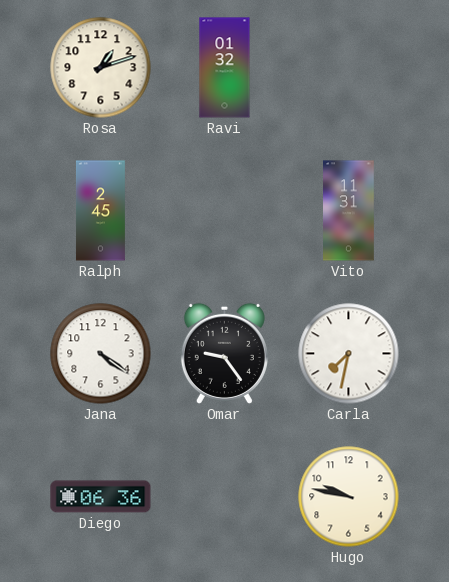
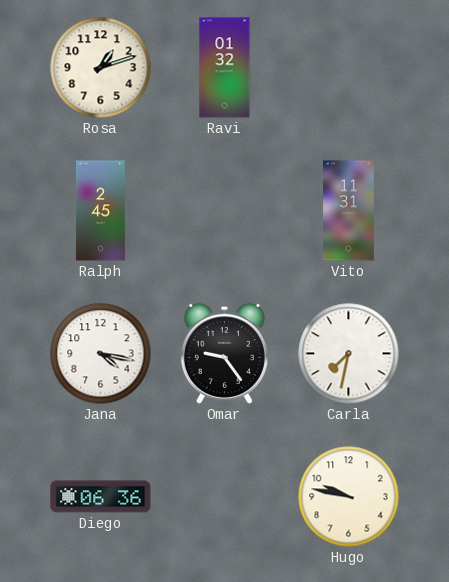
Jana: 4:21 -> 4:17 (101, 354)
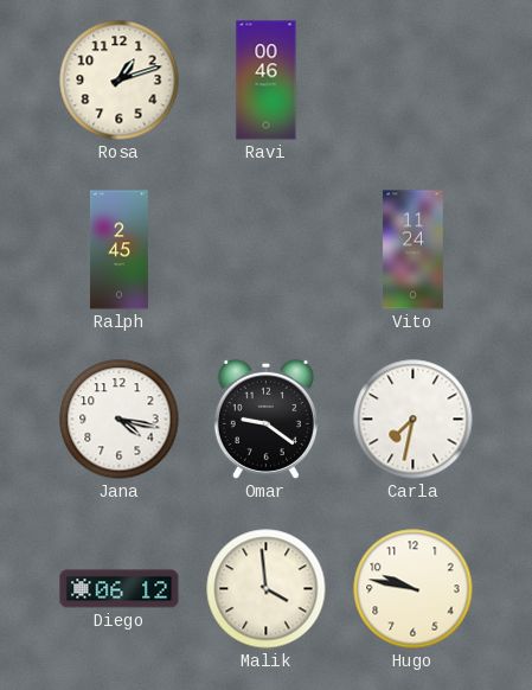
Ravi: 01:32 -> 00:46 (267, 81)
Vito: 11:31 -> 11:24 (414, 250)
Omar: 9:24 -> 9:21 (265, 419)
Diego: 06:36 -> 06:12 (120, 589)
Malik: none -> 3:59 (267, 589)
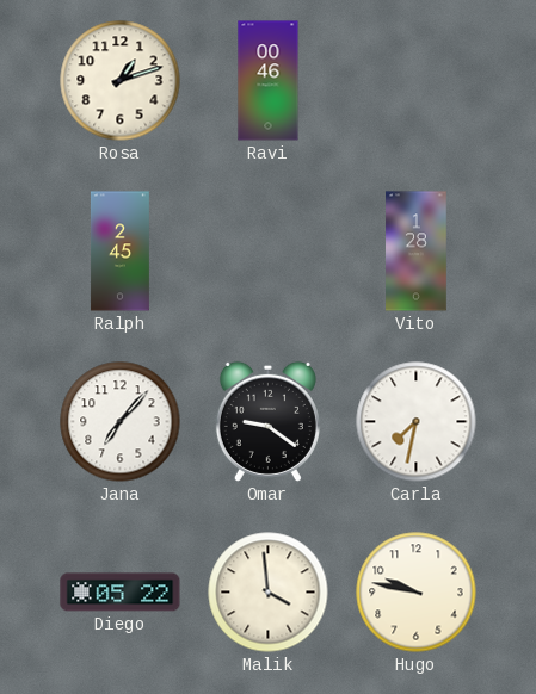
Vito: 11:24 -> 1:28 (417, 252)
Jana: 4:17 -> 7:07 (121, 422)
Diego: 06:12 -> 05:22 (121, 593)
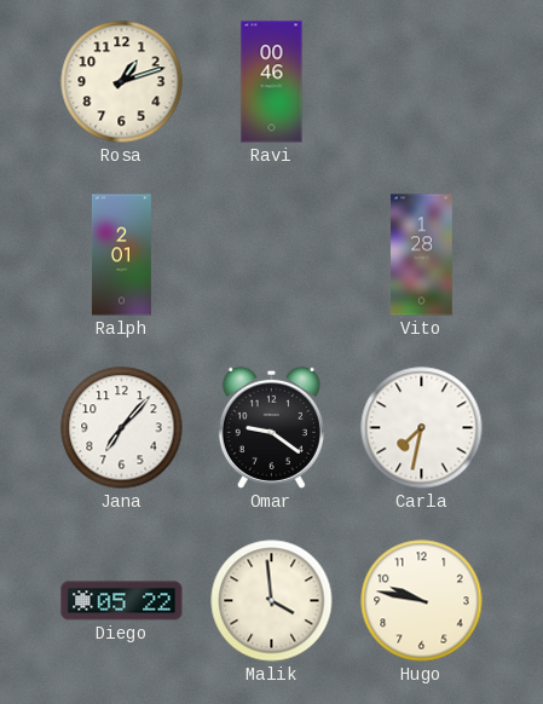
Ralph: 2:45 -> 2:01 (121, 255)
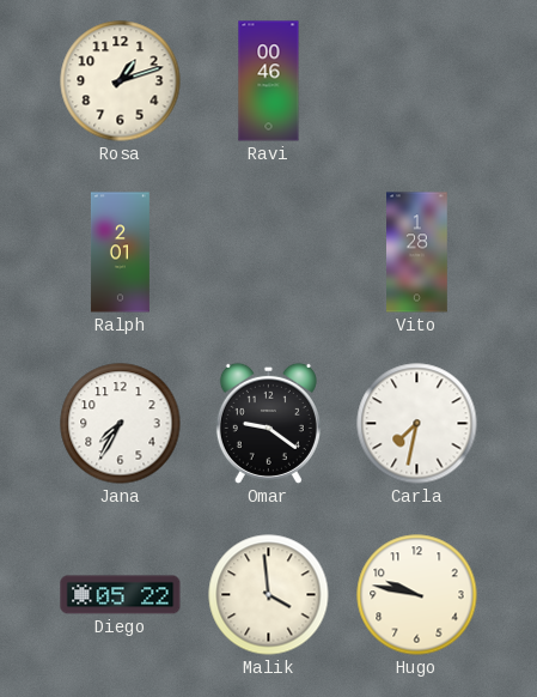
Jana: 7:07 -> 7:35 (121, 424)
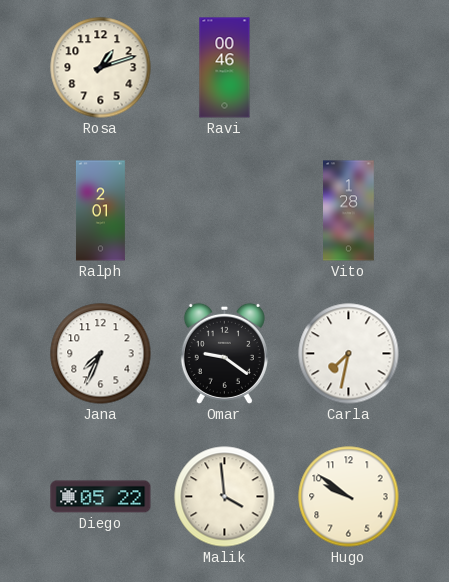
Jana: 7:35 -> 7:34 (101, 354)
Hugo: 9:47 -> 9:51 (349, 497)
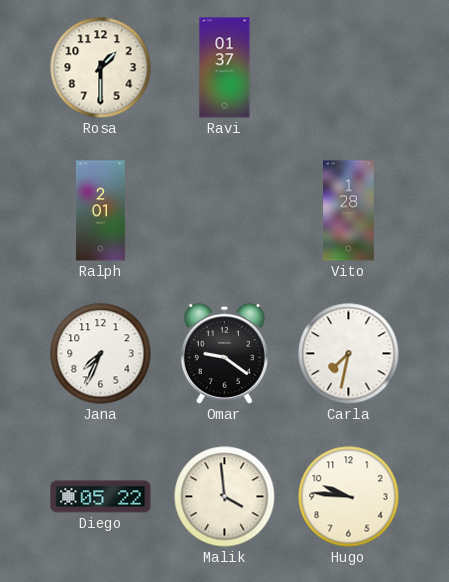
Rosa: 1:12 -> 1:30 (101, 68)
Ravi: 00:46 -> 01:37 (225, 68)
Hugo: 9:51 -> 9:46 (349, 497)
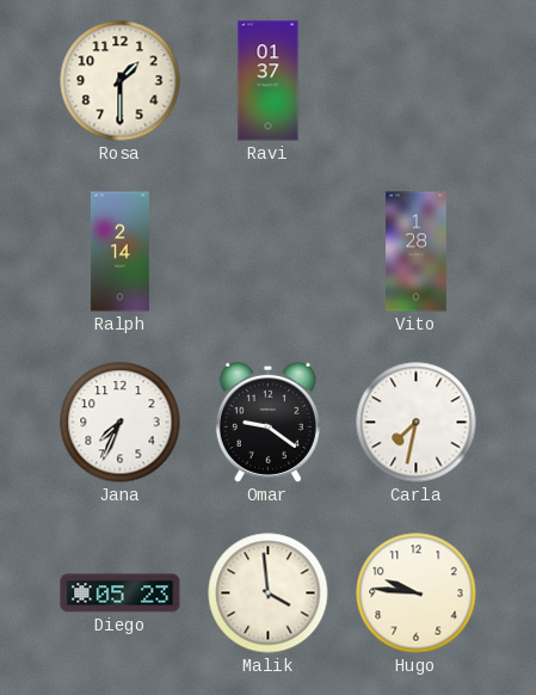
Ralph: 2:01 -> 2:14 (119, 252)
Diego: 05:22 -> 05:23 (121, 593)
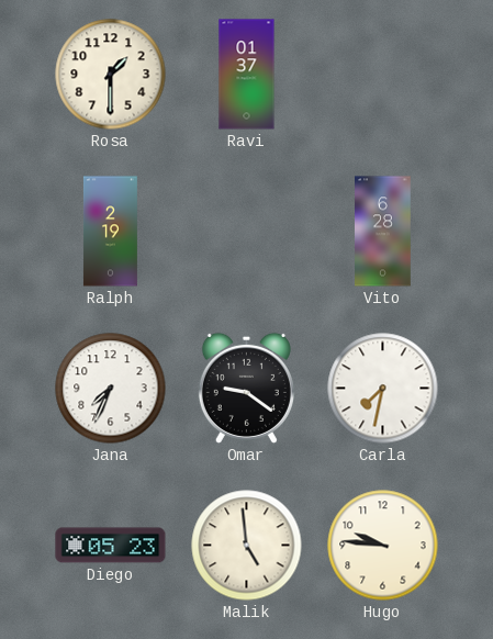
Ralph: 2:14 -> 2:19 (110, 232)
Vito: 1:28 -> 6:28 (383, 232)
Malik: 3:59 -> 4:59 (247, 546)
